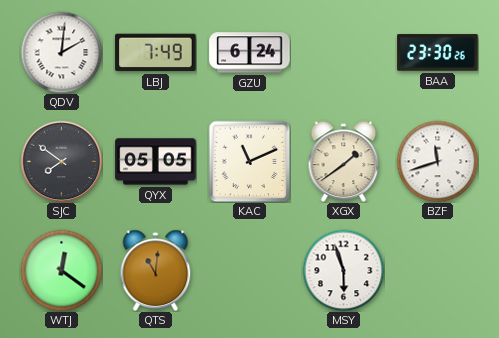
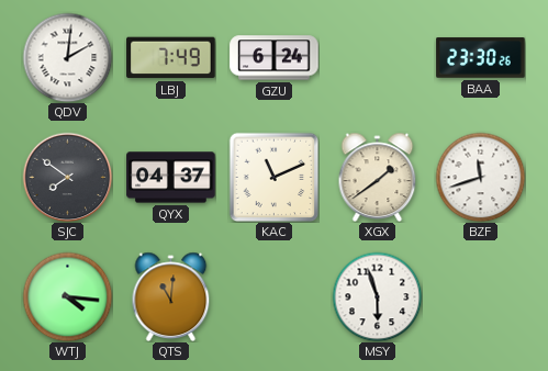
QYX: 05:05 -> 04:37 (171, 178)
WTJ: 12:21 -> 4:16 (67, 296)
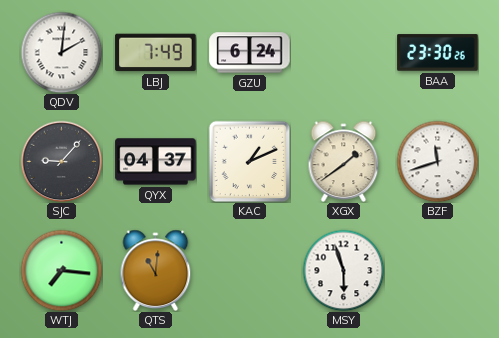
SJC: 7:51 -> 9:07 (61, 161)
KAC: 11:11 -> 1:11 (249, 161)
WTJ: 4:16 -> 7:16 (61, 270)
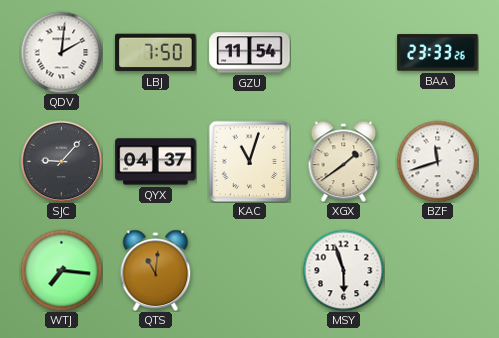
LBJ: 7:49 -> 7:50 (156, 53)
GZU: 6:24 -> 11:54 (250, 53)
BAA: 23:30 -> 23:33 (438, 53)
KAC: 1:11 -> 11:03 (249, 161)
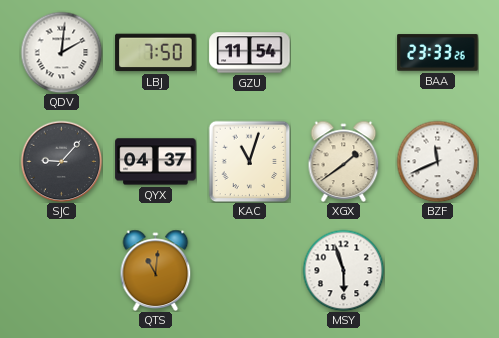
BZF: 11:42 -> 11:41 (437, 161)
WTJ: 7:16 -> none (61, 270)
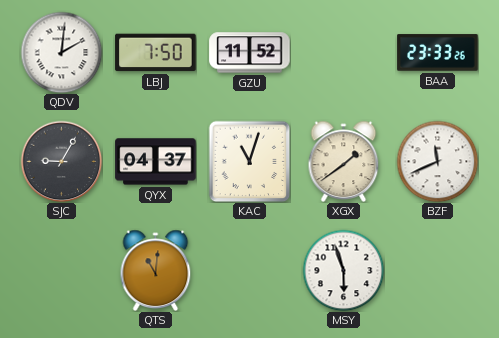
GZU: 11:54 -> 11:52 (250, 53)
SJC: 9:07 -> 9:05 (61, 161)
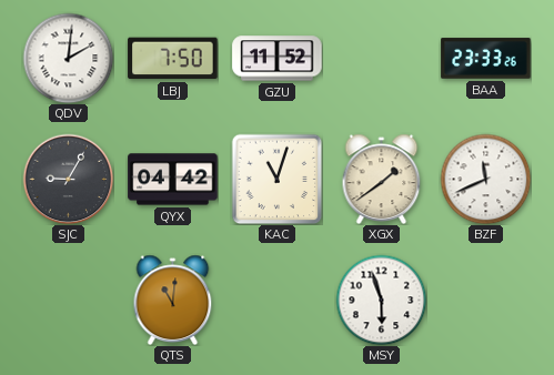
QYX: 04:37 -> 04:42 (173, 180)
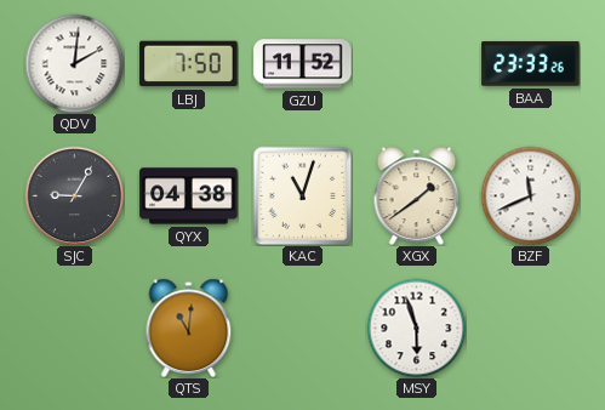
QYX: 04:42 -> 04:38 (189, 197)
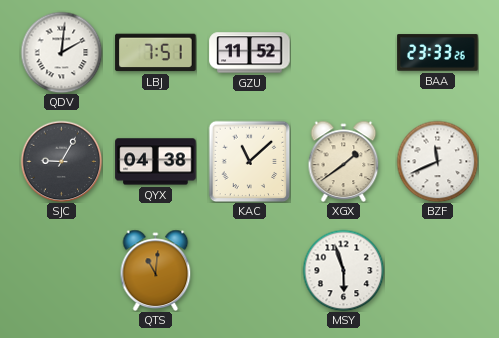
LBJ: 7:50 -> 7:51 (156, 53)
KAC: 11:03 -> 11:08 (249, 161)
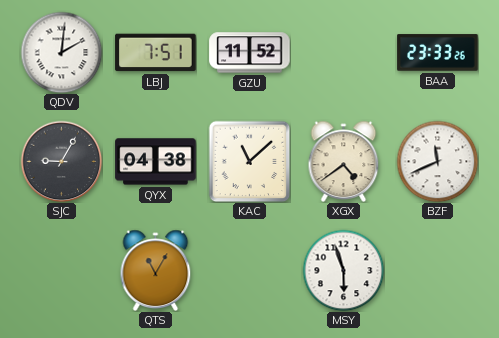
XGX: 1:39 -> 4:39 (344, 161)
QTS: 11:01 -> 11:05 (156, 270)
